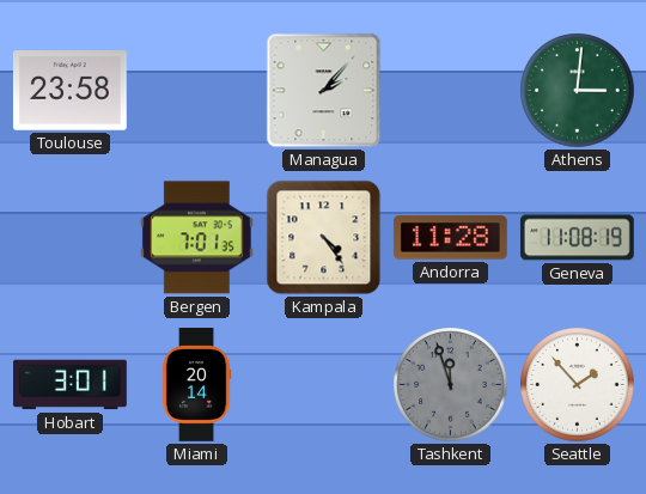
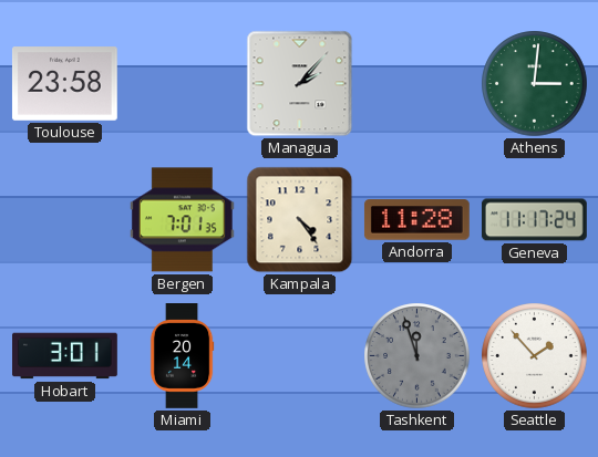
Geneva: 11:08 -> 11:17 (534, 220)
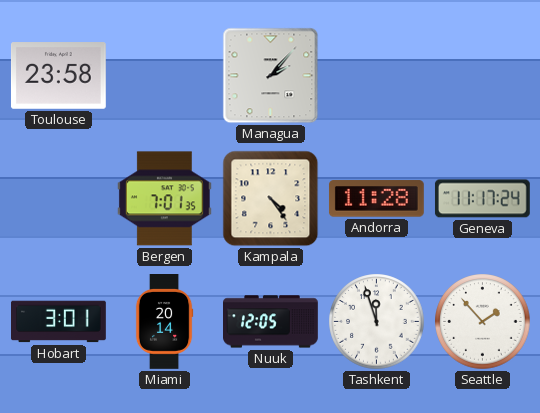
Athens: 3:01 -> none (535, 84)
Nuuk: none -> 12:05 (271, 322)
Tashkent dial: grey -> white (377, 322)
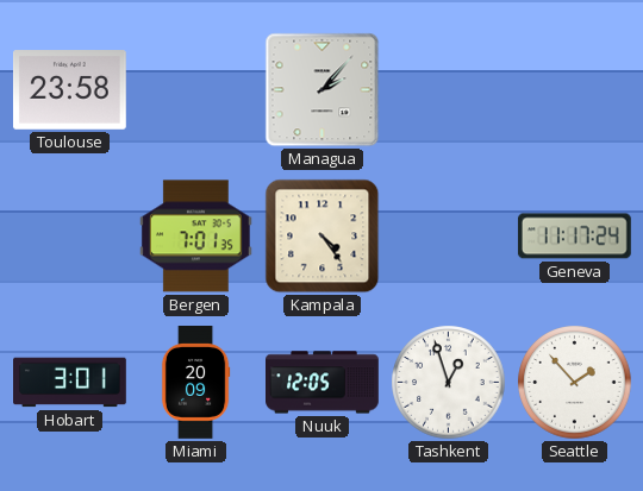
Andorra: 11:28 -> none (376, 199)
Miami: 20:14 -> 20:09 (195, 383)
Tashkent: 11:57 -> 12:57 (449, 383)
